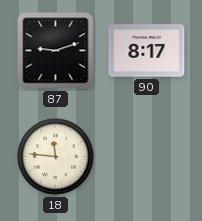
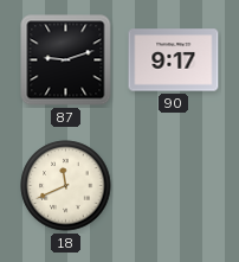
90: 8:17 -> 9:17 (174, 60)
18: 11:46 -> 11:41 (66, 186)
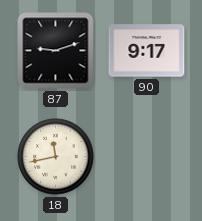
18: 11:41 -> 11:43 (56, 157)
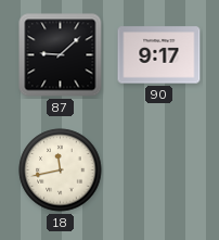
87: 9:12 -> 9:08 (61, 55)
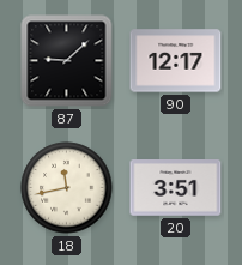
90: 9:17 -> 12:17 (176, 61)
20: none -> 3:51 (176, 188)
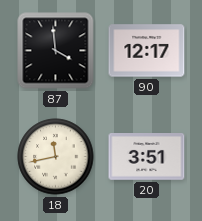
87: 9:08 -> 3:59 (56, 51)
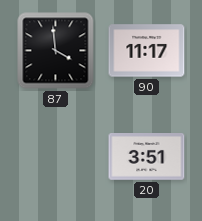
90: 12:17 -> 11:17 (147, 51)
18: 11:43 -> none (56, 157)
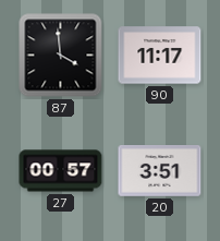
27: none -> 00:57 (61, 171)
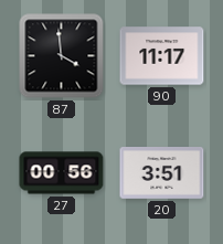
27: 00:57 -> 00:56 (62, 173)
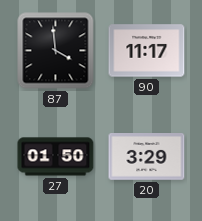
27: 00:56 -> 01:50 (56, 157)
20: 3:51 -> 3:29 (147, 157)
